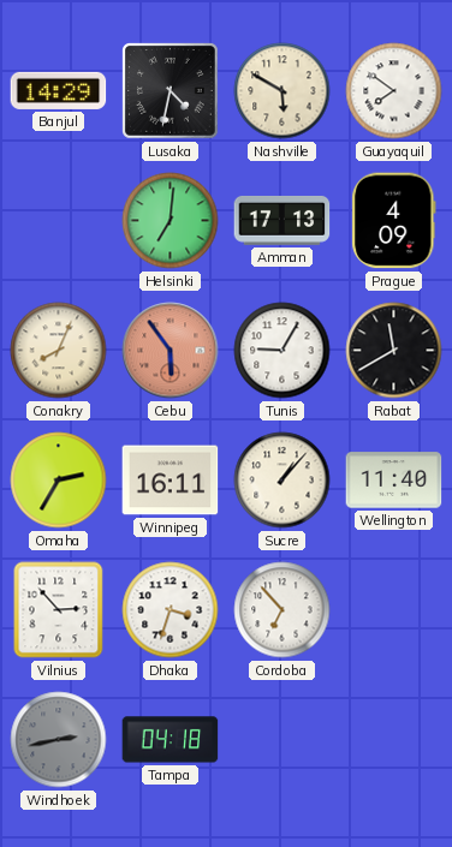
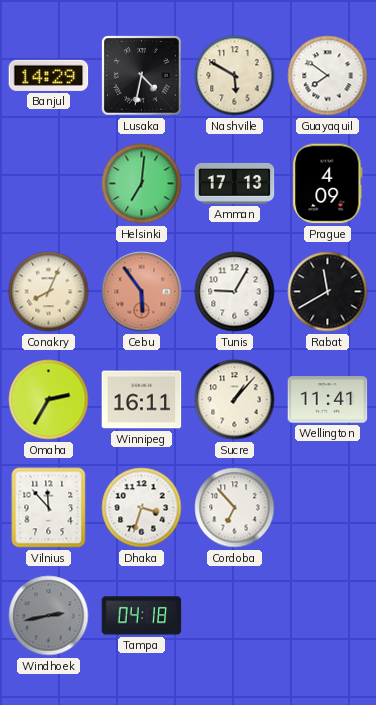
Wellington: 11:40 -> 11:41 (328, 400)
Vilnius: 2:53 -> 11:53 (49, 508)
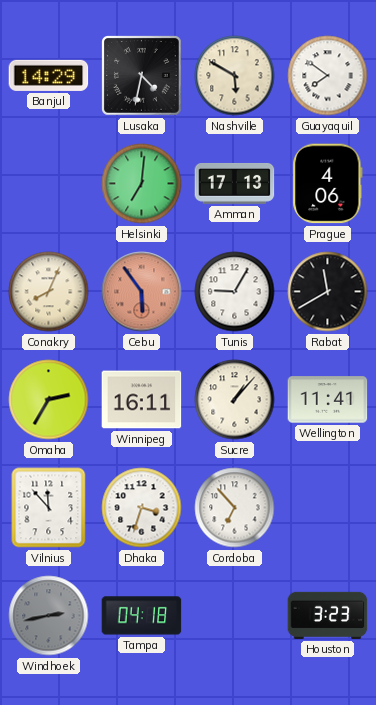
Prague: 4:09 -> 4:06 (328, 184)
Houston: none -> 3:23 (328, 615)
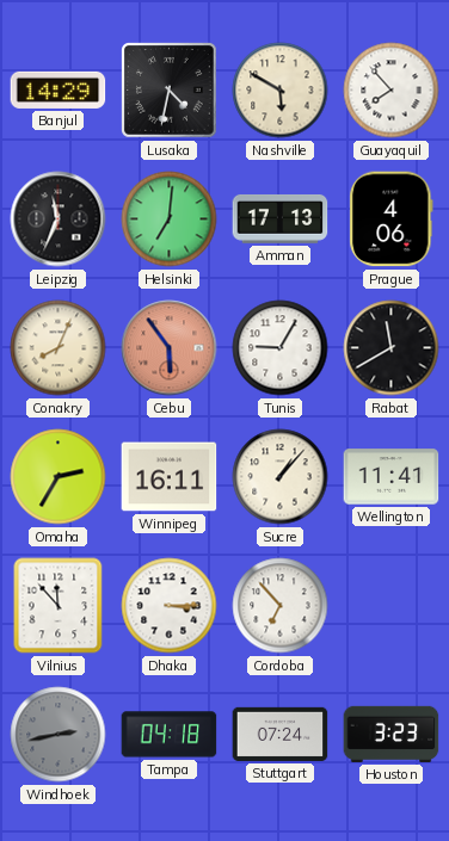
Guayaquil: 7:51 -> 7:53 (392, 91)
Leipzig: none -> 11:34 (59, 219)
Dhaka: 3:33 -> 3:15 (170, 606)
Stuttgart: none -> 07:24 (281, 734)
